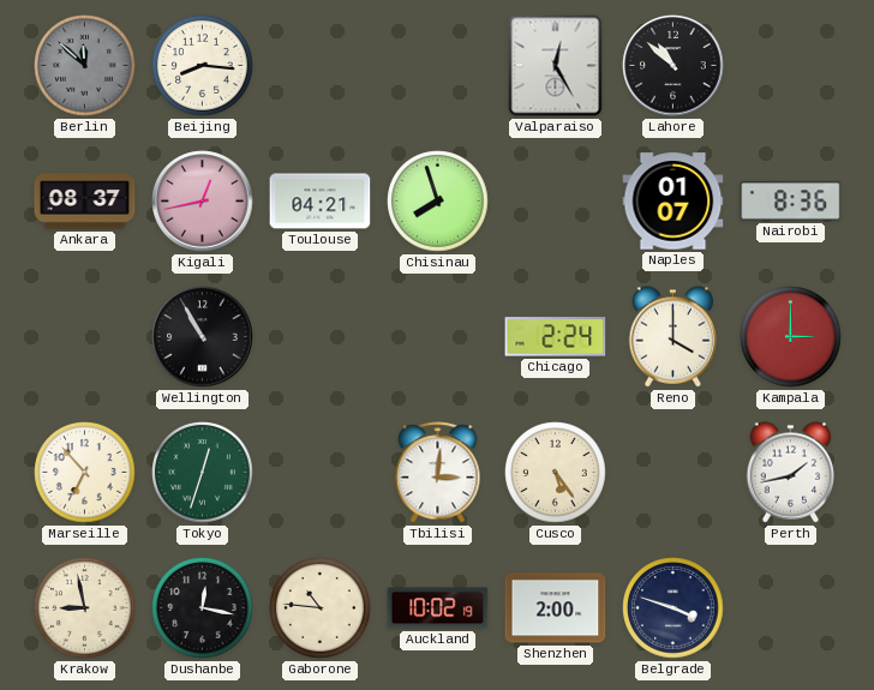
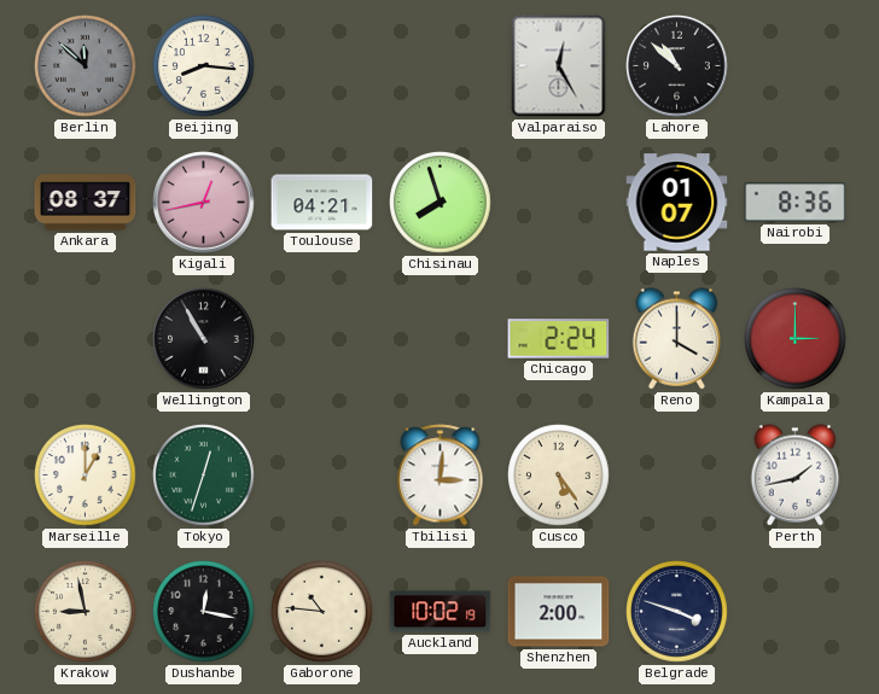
Marseille: 6:53 -> 1:00 (86, 476)
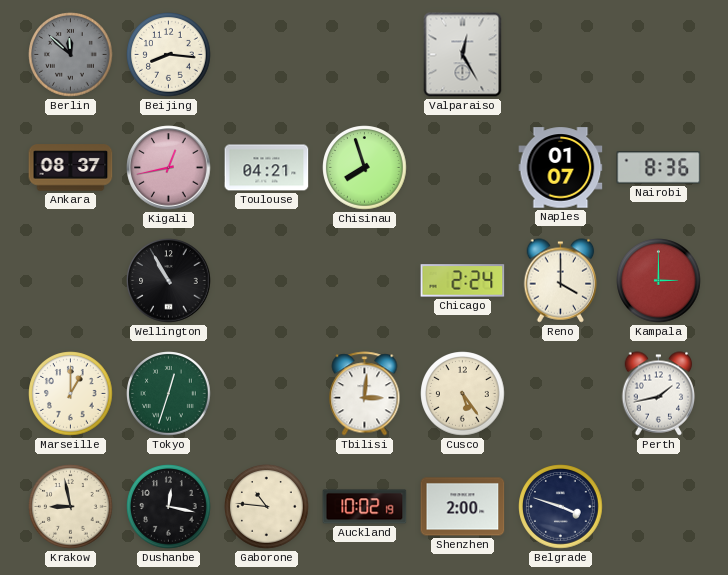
Lahore: 10:52 -> none (677, 66)
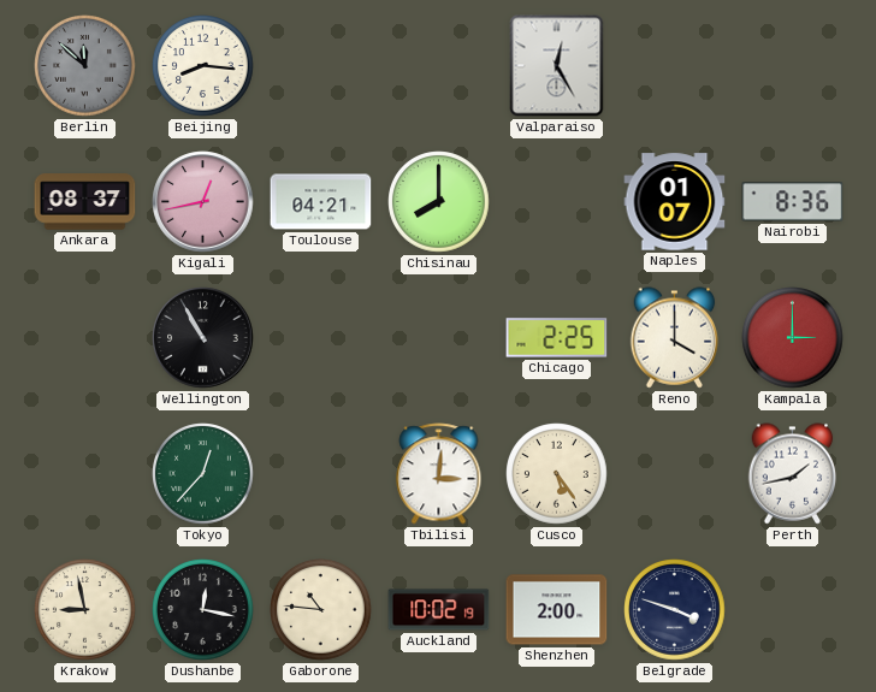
Chisinau: 7:57 -> 8:00 (439, 202)
Chicago: 2:24 -> 2:25 (557, 338)
Marseille: 1:00 -> none (71, 394)
Tokyo: 12:33 -> 12:37 (203, 474)
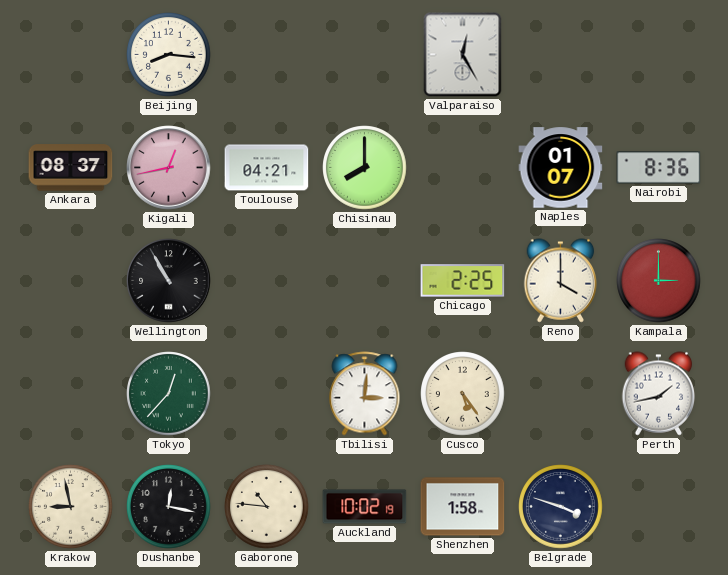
Berlin: 11:52 -> none (85, 66)
Shenzhen: 2:00 -> 1:58 (463, 507)
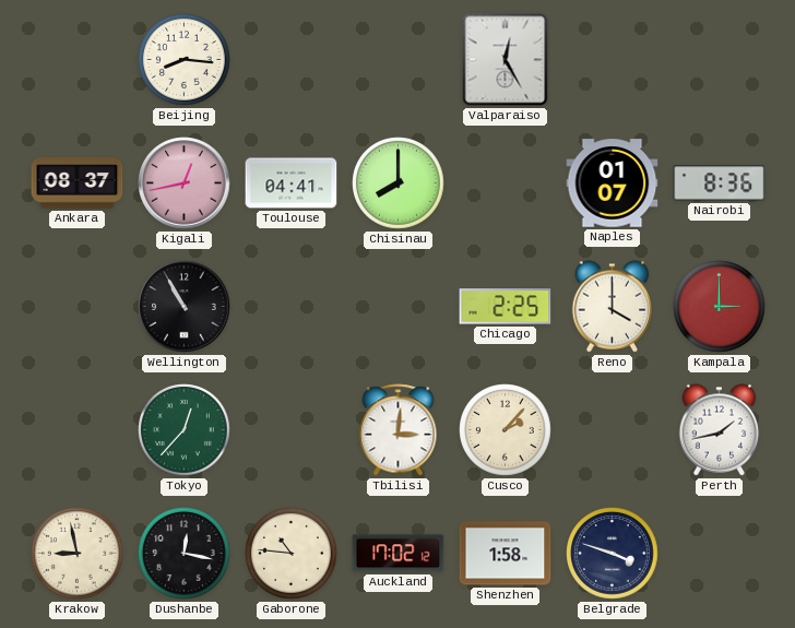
Toulouse: 04:21 -> 04:41 (292, 183)
Cusco: 5:24 -> 2:07 (506, 430)
Auckland: 10:02 -> 17:02 (399, 554)
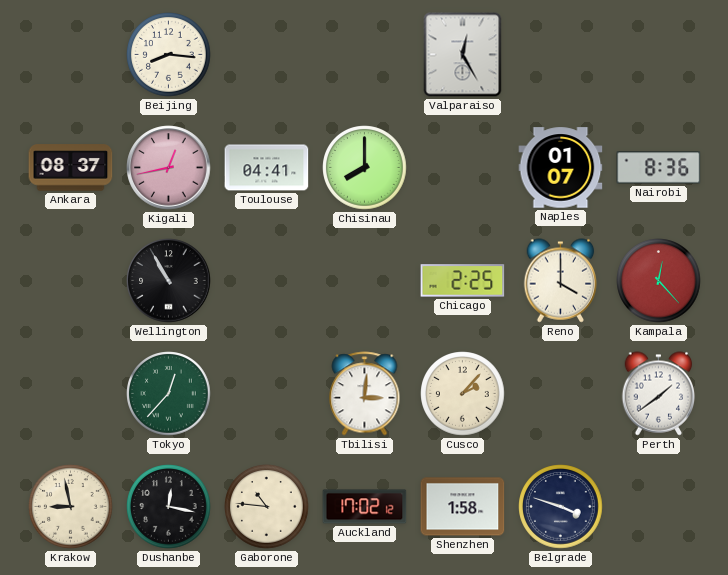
Kampala: 3:00 -> 12:23 (659, 281)
Perth: 1:43 -> 1:39 (659, 394)
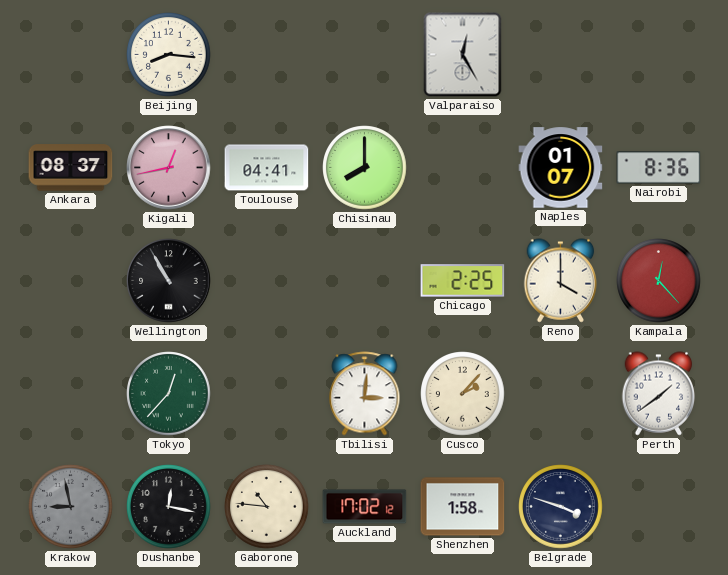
Krakow dial: cream -> grey (71, 507)
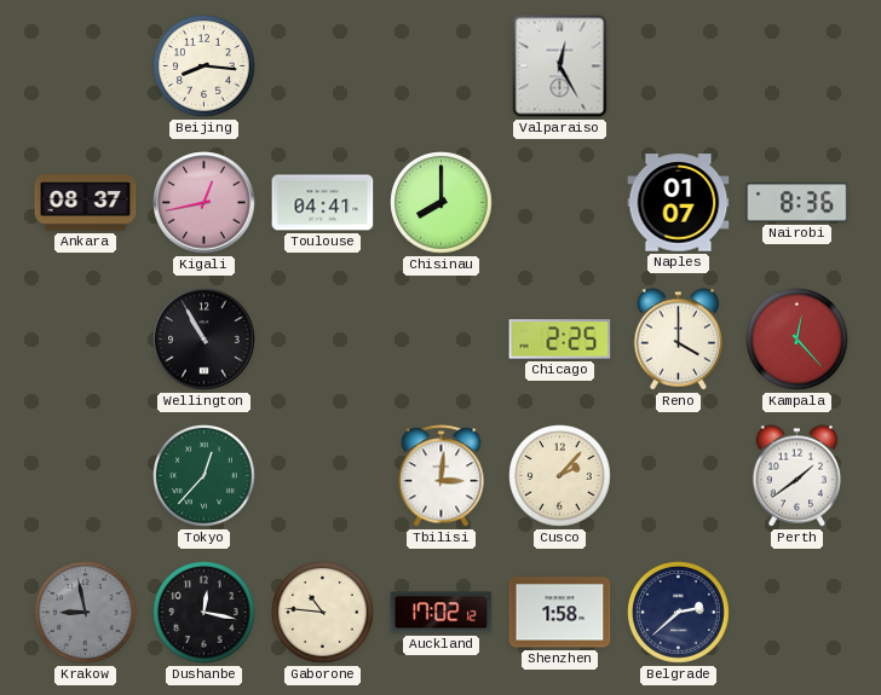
Belgrade: 3:48 -> 2:38 (679, 613)
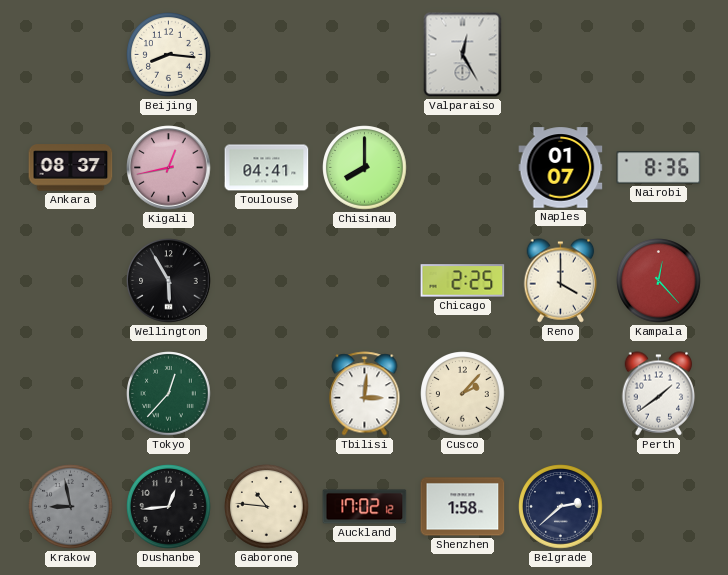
Wellington: 10:55 -> 5:55 (169, 281)
Dushanbe: 12:17 -> 12:44 (169, 507)
